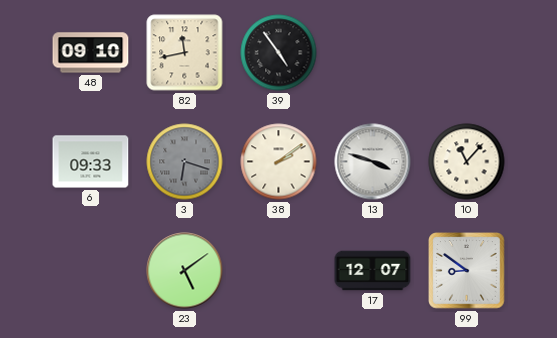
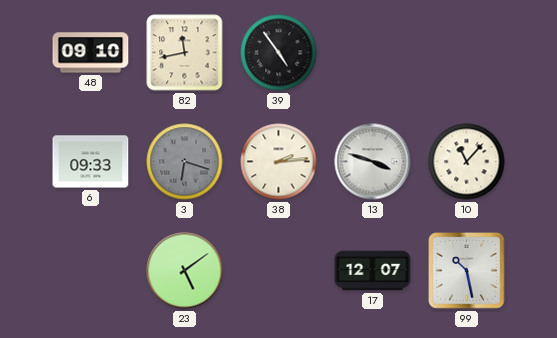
38: 2:09 -> 2:14 (279, 162)
99: 8:51 -> 10:28 (467, 271)
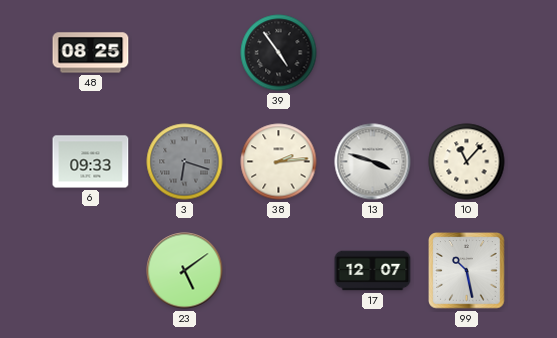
48: 09:10 -> 08:25 (91, 53)
82: 11:43 -> none (185, 53)
